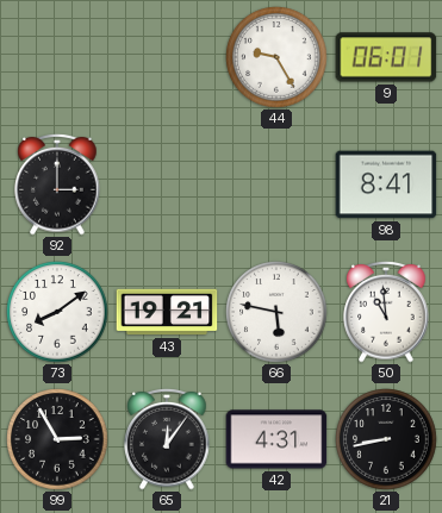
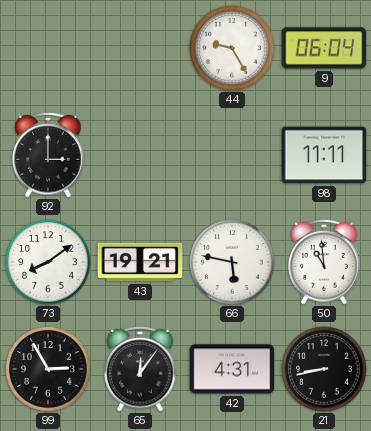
9: 06:01 -> 06:04 (324, 48)
98: 8:41 -> 11:11 (324, 155)
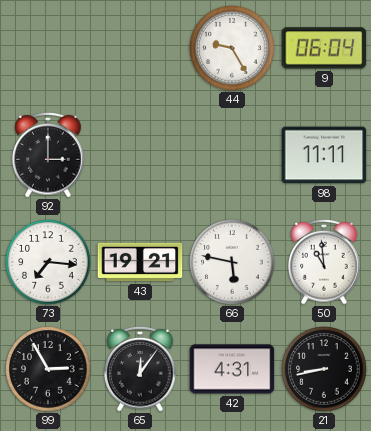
73: 8:09 -> 7:16 (48, 262)
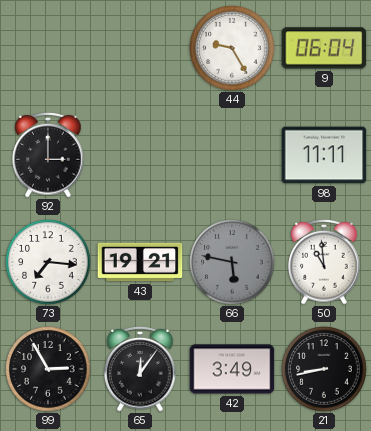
66 dial: white -> grey (232, 262)
42: 4:31 -> 3:49 (232, 369)
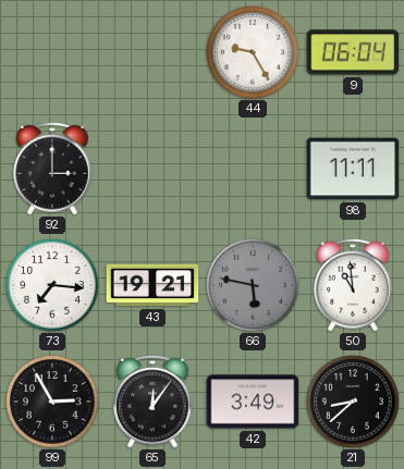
21: 8:43 -> 8:38 (353, 402)
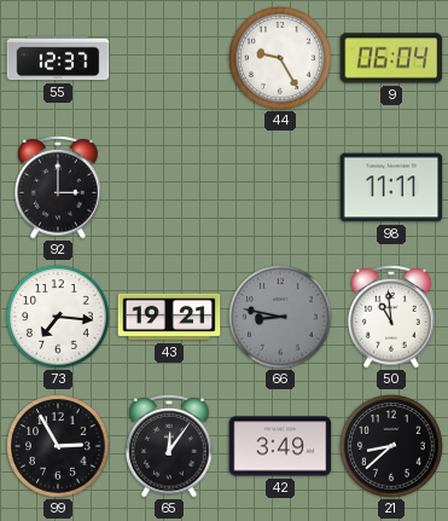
55: none -> 12:37 (58, 58)
66: 5:47 -> 8:47 (280, 317)
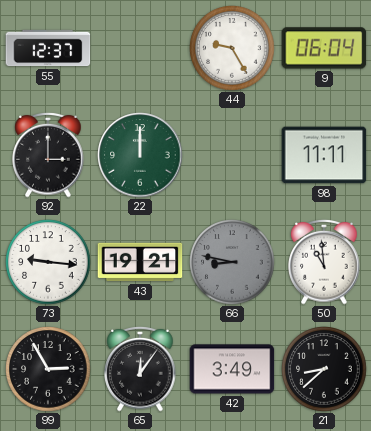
22: none -> 12:00 (140, 155)
73: 7:16 -> 9:16 (48, 262)
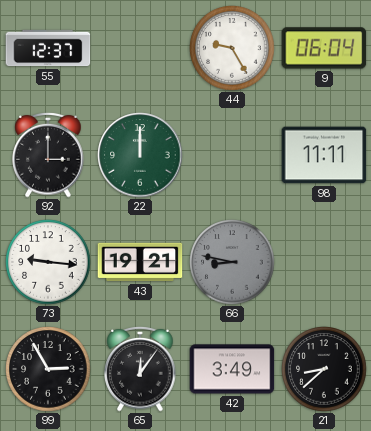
50: 10:59 -> none (324, 262)
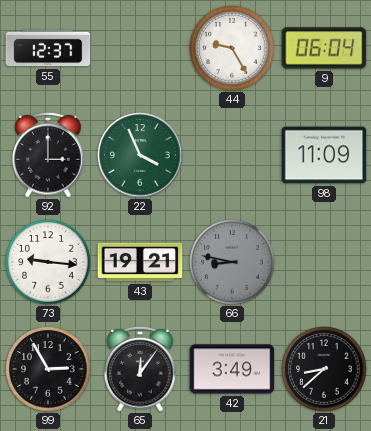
22: 12:00 -> 3:56 (140, 155)
98: 11:11 -> 11:09 (324, 155)
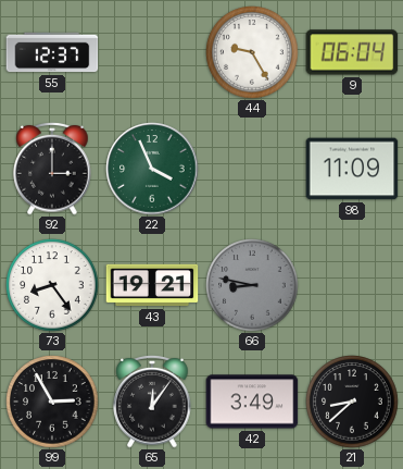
73: 9:16 -> 8:24 (52, 285)
